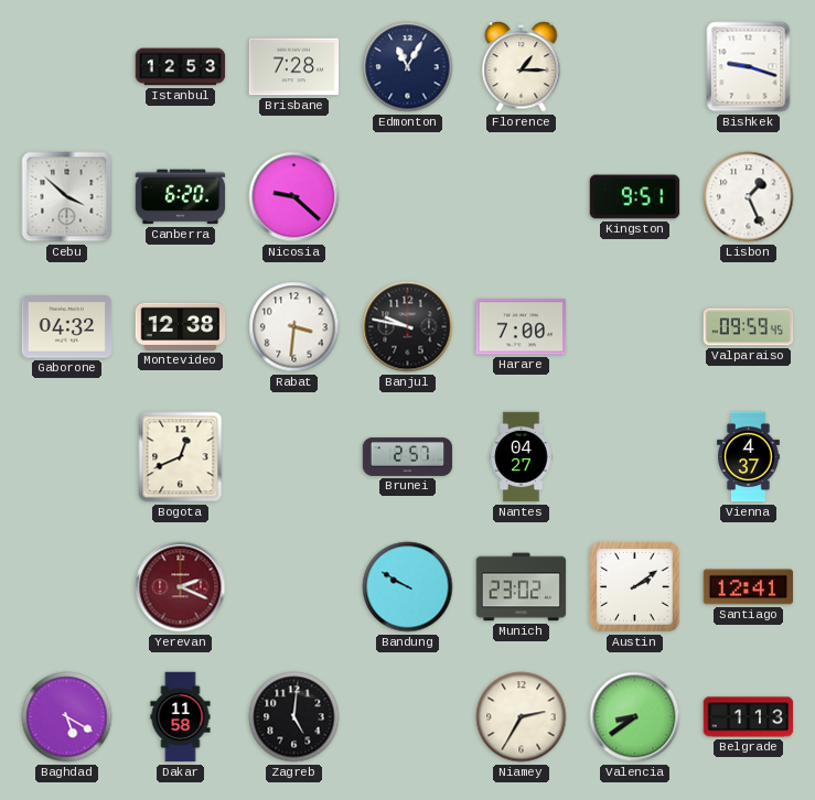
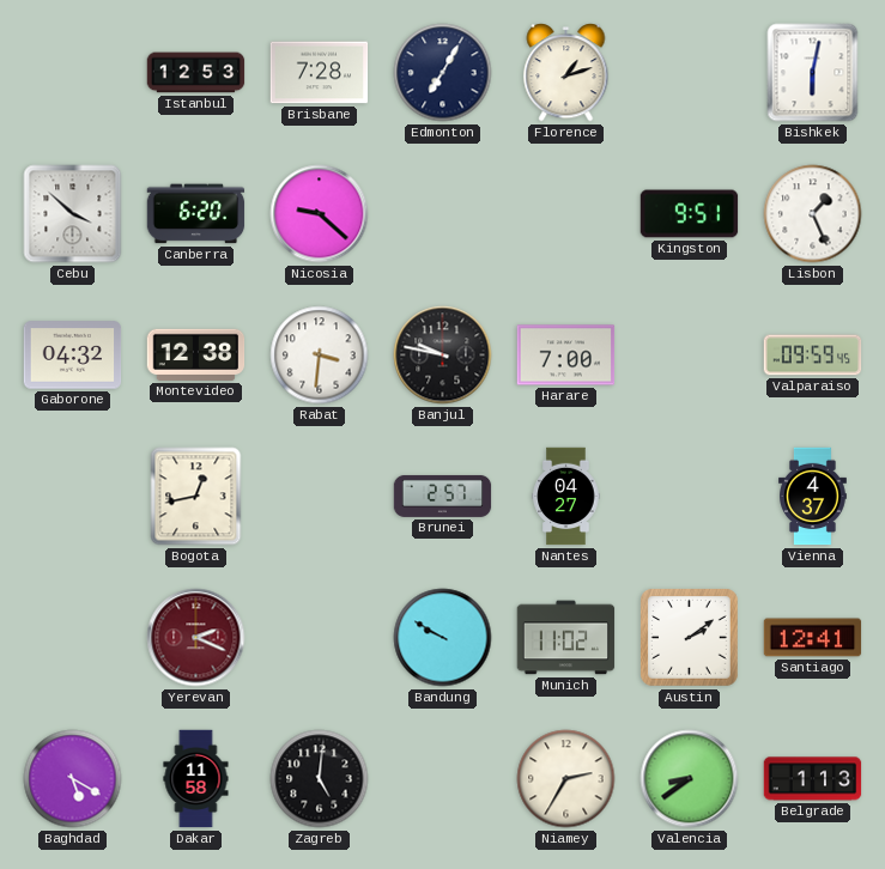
Edmonton: 11:05 -> 7:05 (443, 73)
Florence: 1:15 -> 1:12 (566, 73)
Bishkek: 9:18 -> 6:02 (813, 73)
Bogota: 12:41 -> 12:43 (196, 497)
Munich: 23:02 -> 11:02 (566, 638)
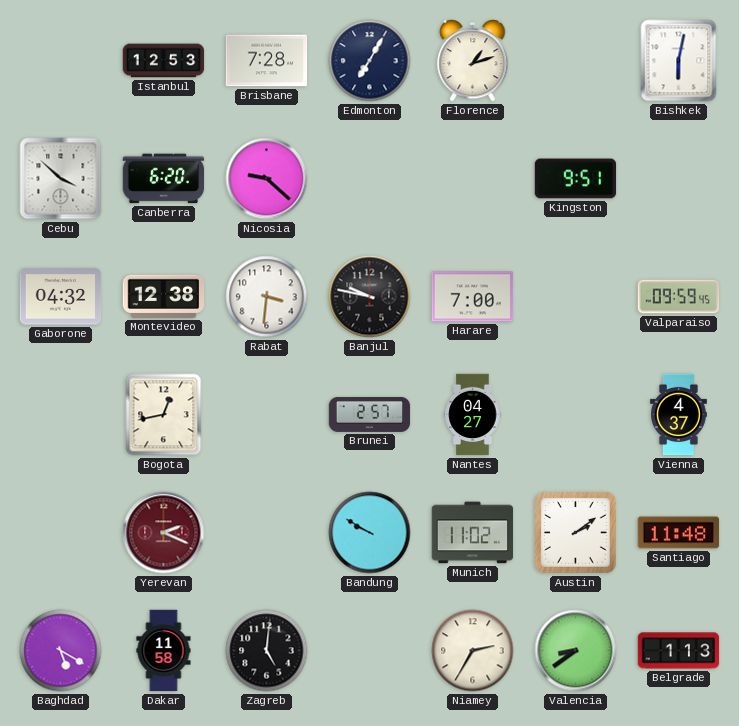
Lisbon: 1:26 -> none (813, 214)
Santiago: 12:41 -> 11:48 (679, 533)
